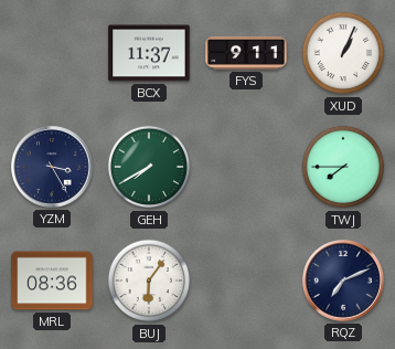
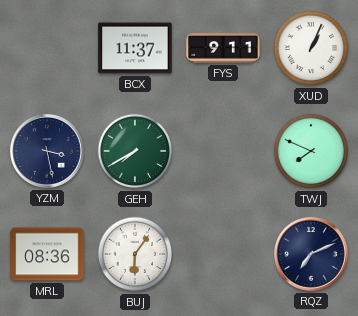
YZM: 3:25 -> 3:28 (48, 152)
TWJ: 7:45 -> 7:49 (311, 151)
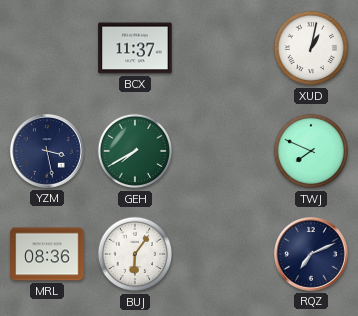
FYS: 9:11 -> none (223, 48)
XUD: 1:04 -> 1:02 (311, 48)
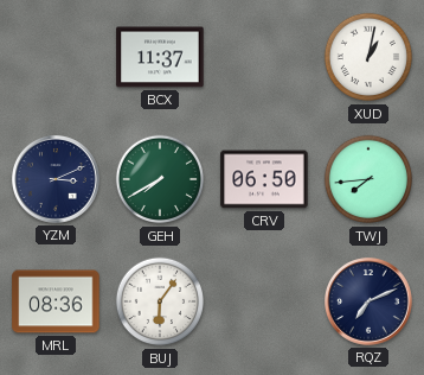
YZM: 3:28 -> 3:11 (57, 180)
CRV: none -> 06:50 (264, 179)
TWJ: 7:49 -> 7:44 (368, 179)
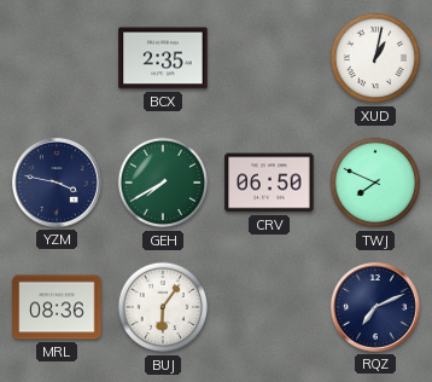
BCX: 11:37 -> 2:35 (163, 58)
YZM: 3:11 -> 3:47 (58, 184)
TWJ: 7:44 -> 7:49 (375, 183)
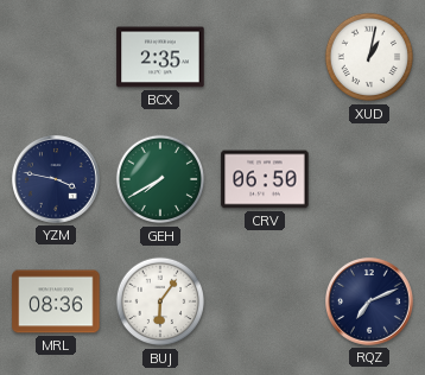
TWJ: 7:49 -> none (375, 183)
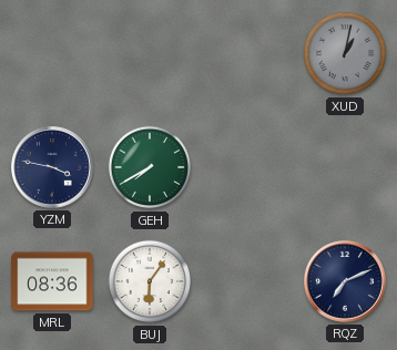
BCX: 2:35 -> none (160, 57)
XUD dial: white -> grey (345, 53)
CRV: 06:50 -> none (265, 179)
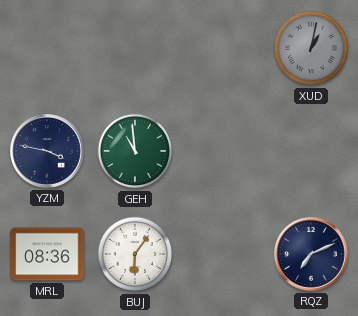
GEH: 7:40 -> 10:59 (135, 151)
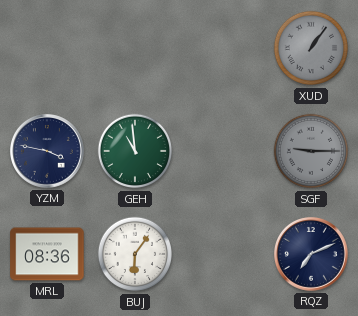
XUD: 1:02 -> 1:06 (311, 48)
SGF: none -> 9:15 (311, 151)
